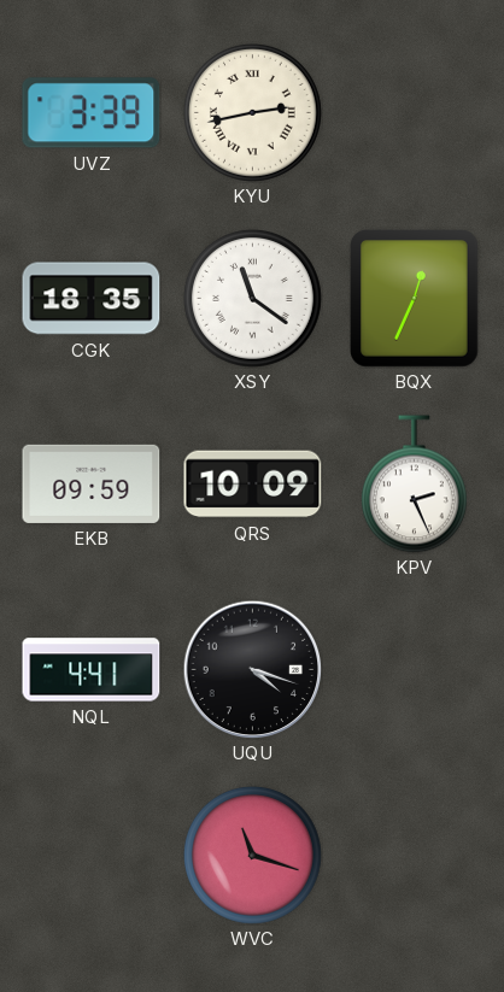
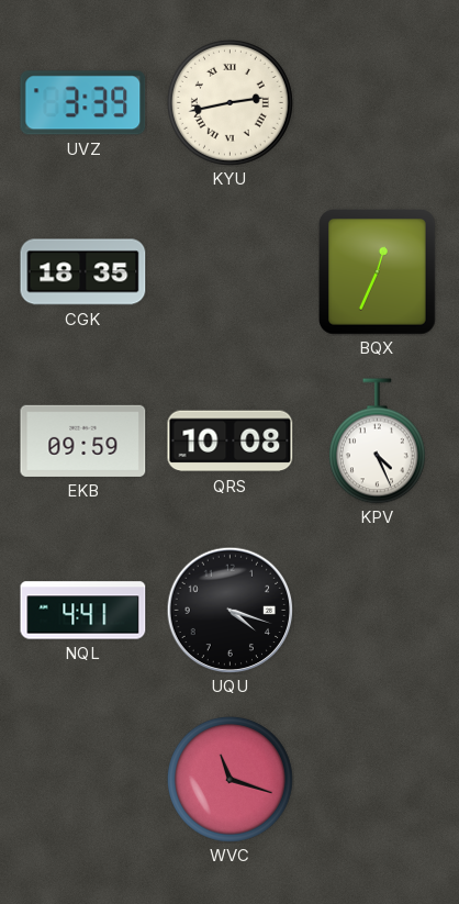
XSY: 11:21 -> none (252, 298)
QRS: 10:09 -> 10:08 (231, 442)
KPV: 2:26 -> 4:26 (377, 442)
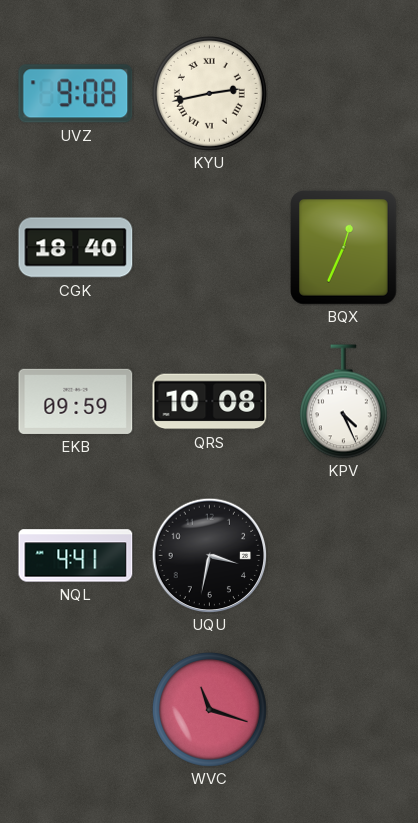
UVZ: 3:39 -> 9:08 (76, 94)
CGK: 18:35 -> 18:40 (76, 248)
UQU: 4:18 -> 3:32 (209, 555)
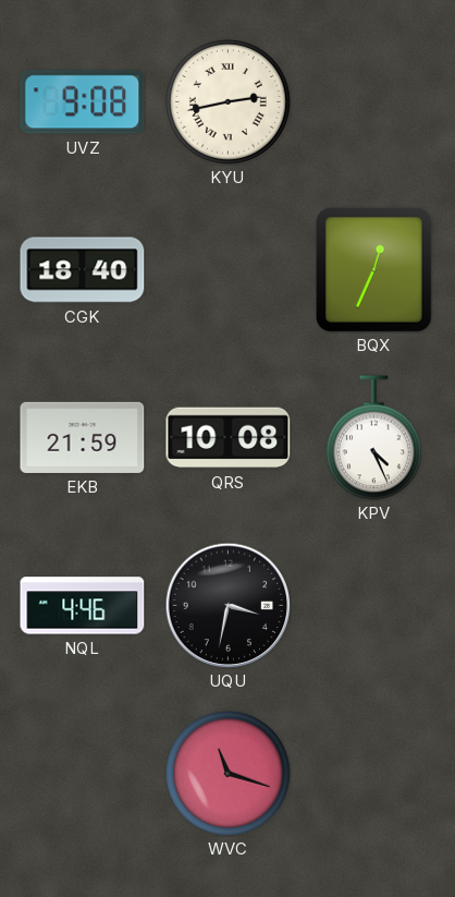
EKB: 09:59 -> 21:59 (83, 437)
NQL: 4:41 -> 4:46 (83, 606)
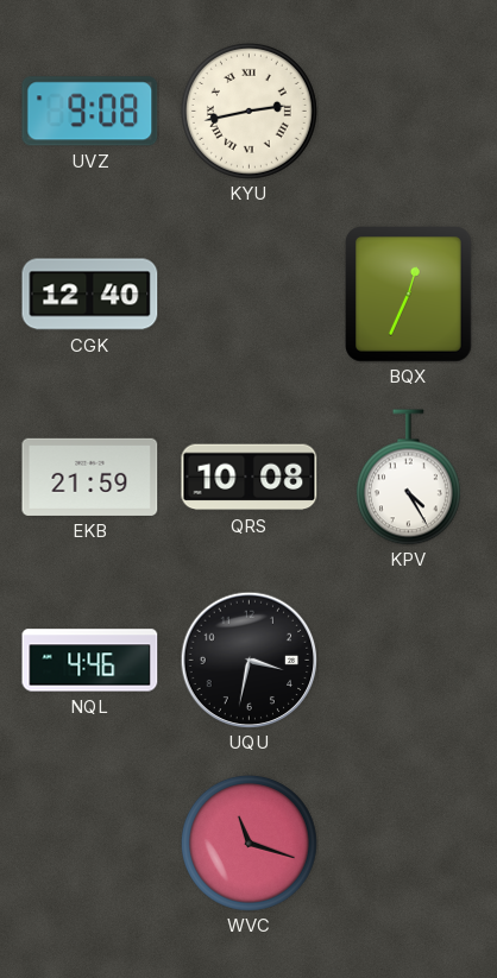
CGK: 18:40 -> 12:40 (90, 295)
KPV: 4:26 -> 4:25 (408, 478)
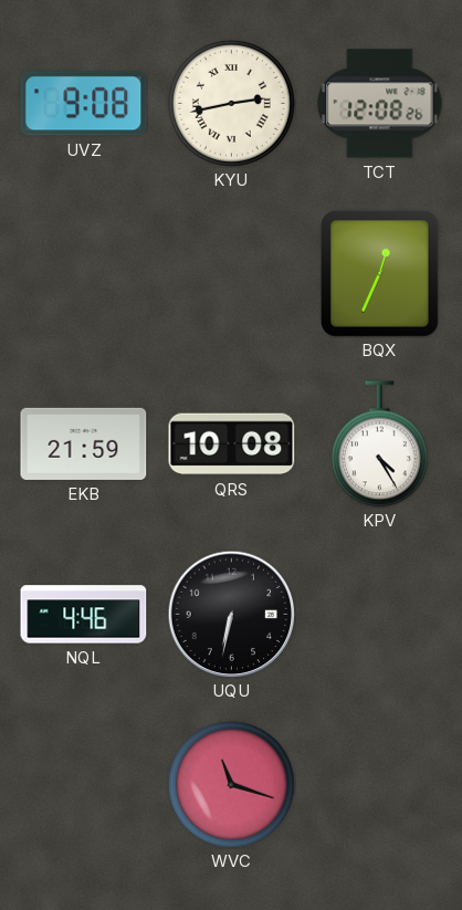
TCT: none -> 12:08 (380, 104)
CGK: 12:40 -> none (90, 295)
UQU: 3:32 -> 6:32 (231, 614)
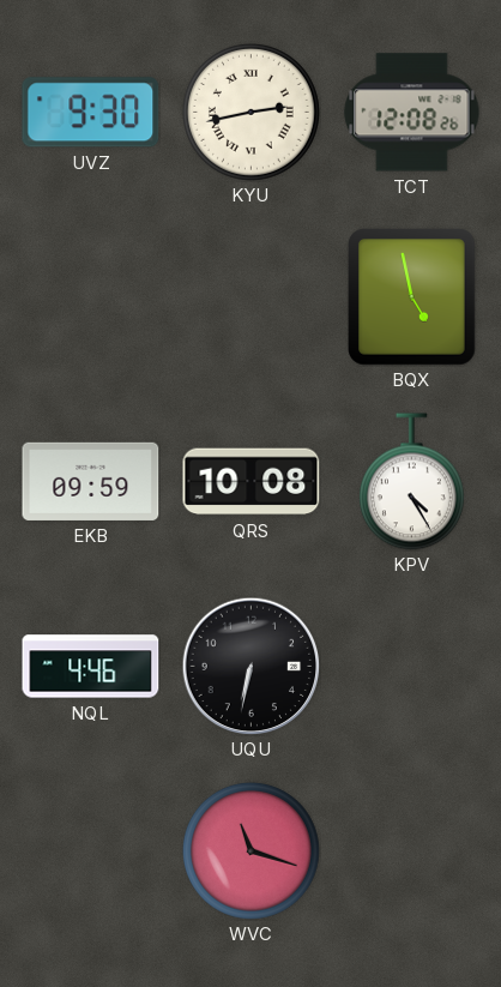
UVZ: 9:08 -> 9:30 (91, 113)
BQX: 12:34 -> 4:58 (412, 297)
EKB: 21:59 -> 09:59 (91, 481)
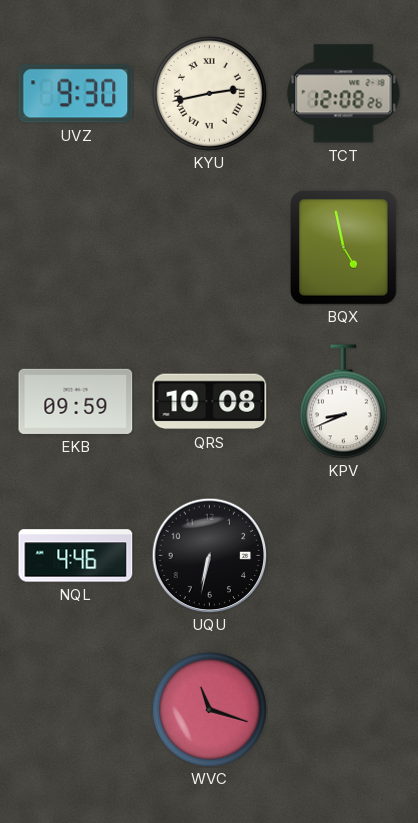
KPV: 4:25 -> 8:41 (343, 402)
